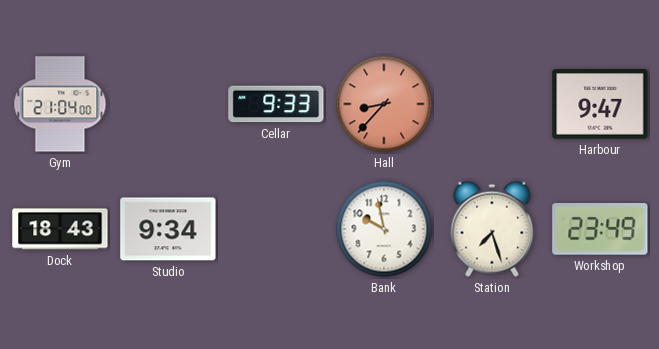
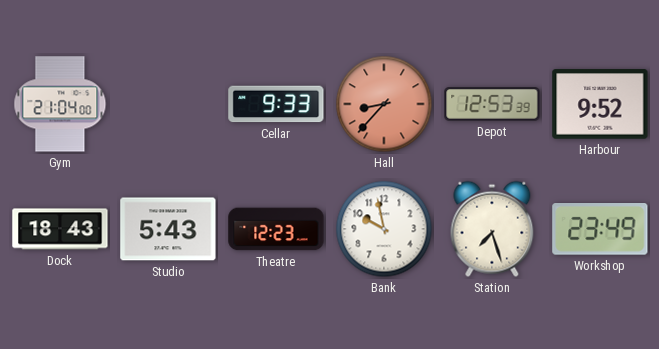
Depot: none -> 12:53 (492, 104)
Harbour: 9:47 -> 9:52 (600, 104)
Studio: 9:34 -> 5:43 (168, 229)
Theatre: none -> 12:23 (276, 229)
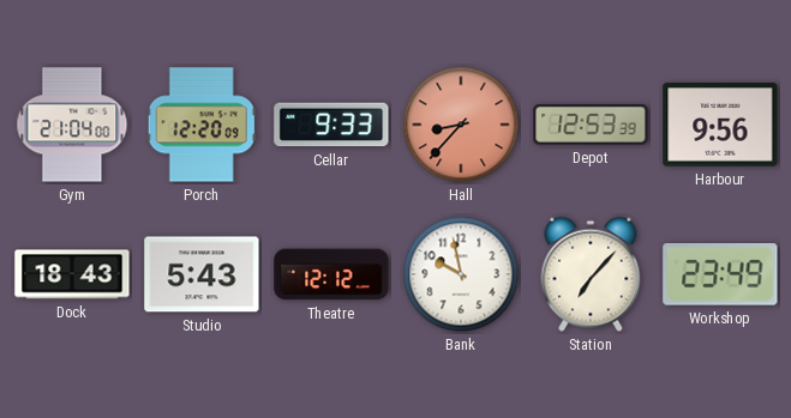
Porch: none -> 12:20 (202, 125)
Harbour: 9:52 -> 9:56 (720, 125)
Theatre: 12:23 -> 12:12 (331, 274)
Station: 7:27 -> 7:07 (591, 274)
